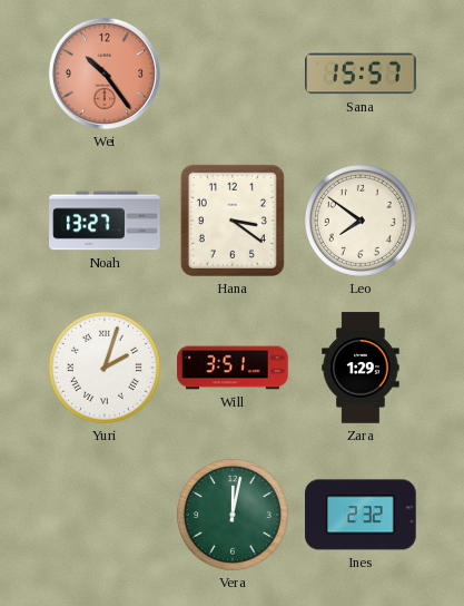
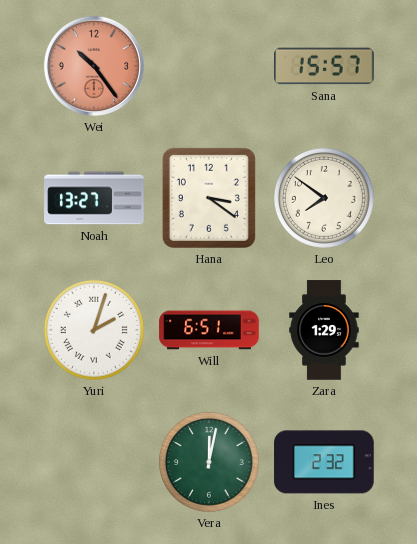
Will: 3:51 -> 6:51 (209, 330)
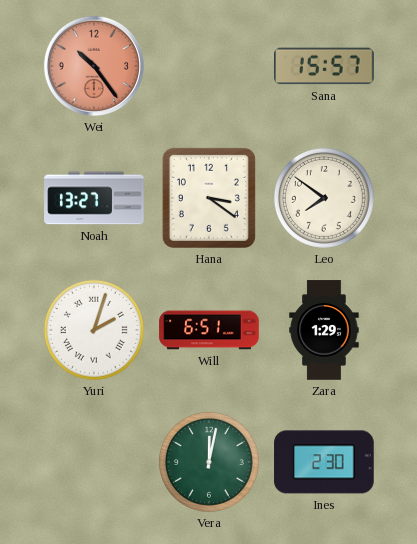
Ines: 2:32 -> 2:30 (324, 462)
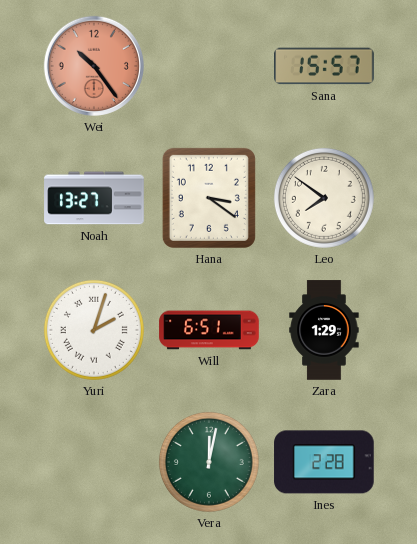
Ines: 2:30 -> 2:28 (324, 462)
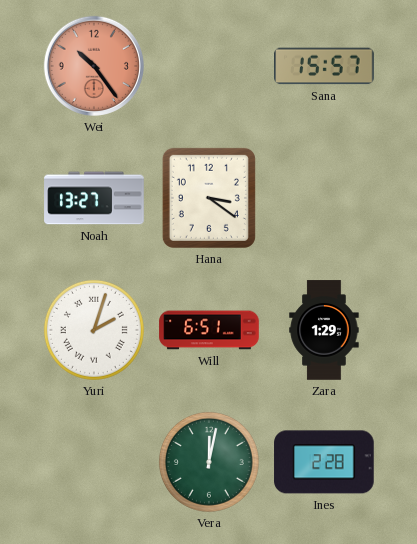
Leo: 7:51 -> none (324, 198)
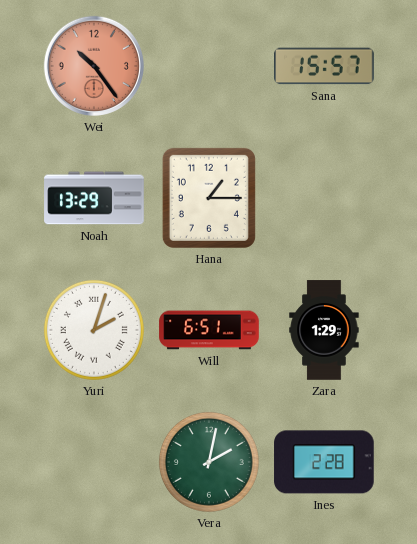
Noah: 13:27 -> 13:29 (94, 198)
Hana: 3:21 -> 1:15 (209, 198)
Vera: 12:02 -> 2:02 (209, 462)
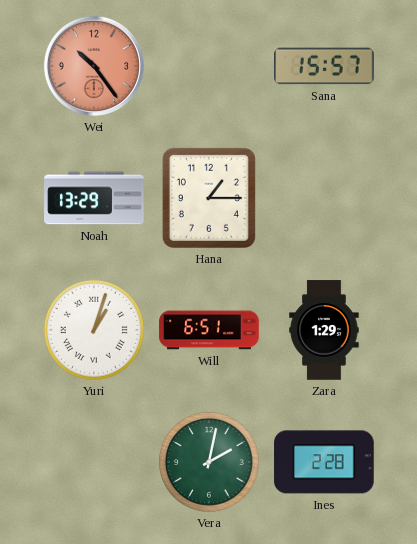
Yuri: 2:03 -> 1:03 (94, 330)
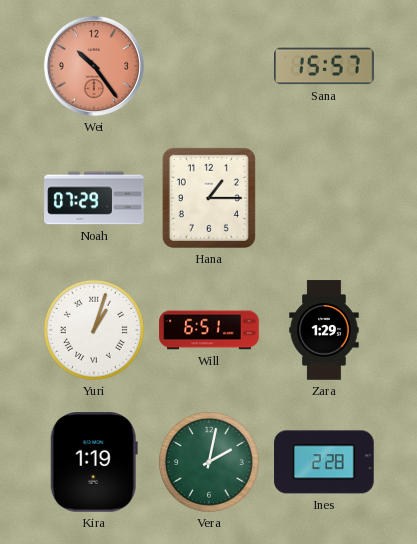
Noah: 13:29 -> 07:29 (94, 198)
Kira: none -> 1:19 (94, 462)
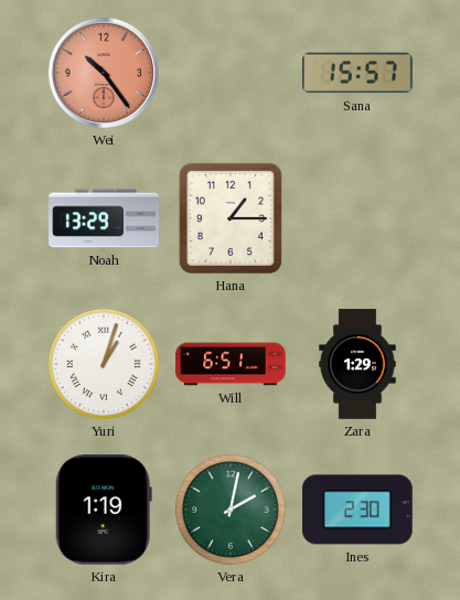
Noah: 07:29 -> 13:29 (104, 218)
Ines: 2:28 -> 2:30 (357, 510)
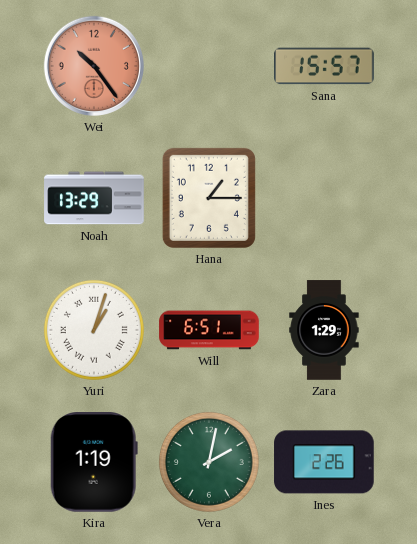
Ines: 2:30 -> 2:26 (324, 462)
